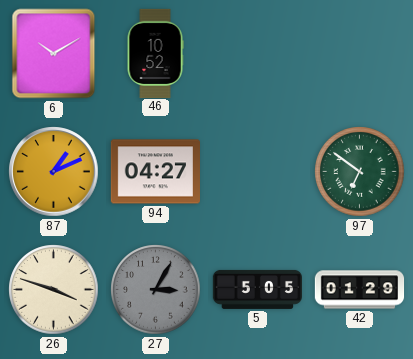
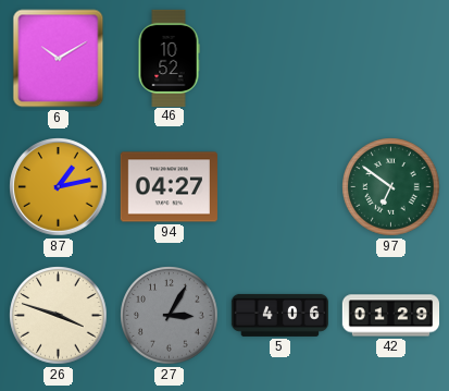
87: 1:11 -> 1:13 (59, 187)
5: 5:05 -> 4:06 (279, 315)
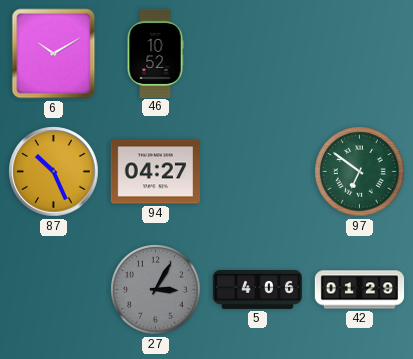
87: 1:13 -> 10:26 (54, 172)
26: 3:48 -> none (59, 316)
